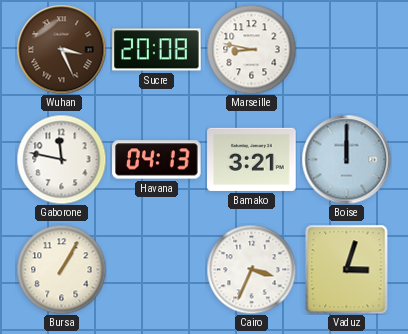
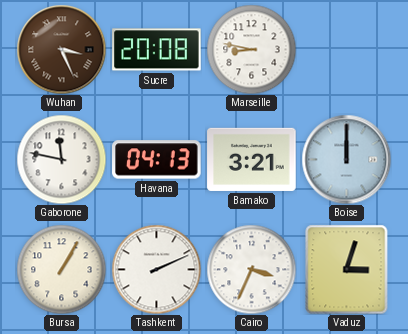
Tashkent: none -> 2:11 (156, 269)
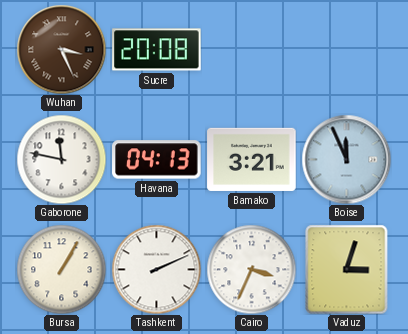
Marseille: 8:47 -> none (251, 49)
Boise: 12:00 -> 11:56 (346, 159)
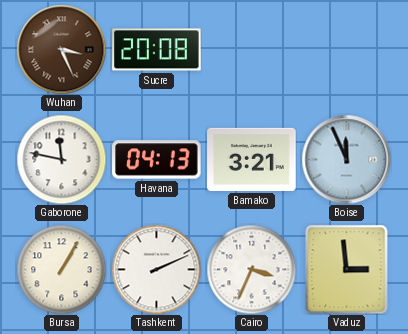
Vaduz: 3:03 -> 2:59 (347, 269)
